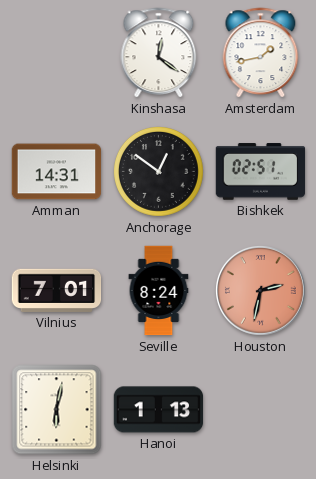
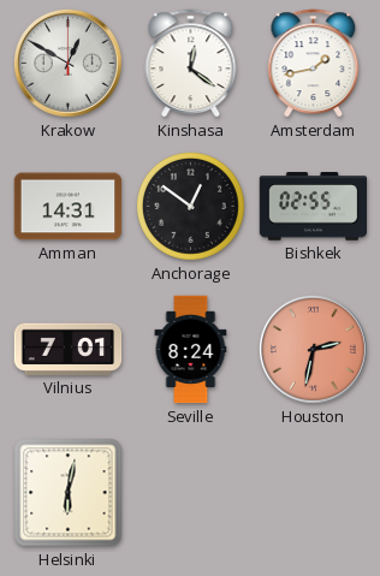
Krakow: none -> 12:50 (69, 64)
Bishkek: 02:51 -> 02:55 (314, 207)
Hanoi: 1:13 -> none (159, 410)
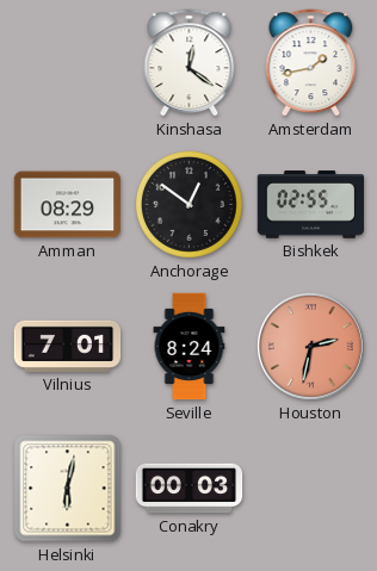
Krakow: 12:50 -> none (69, 64)
Amman: 14:31 -> 08:29 (68, 205)
Conakry: none -> 00:03 (190, 489)
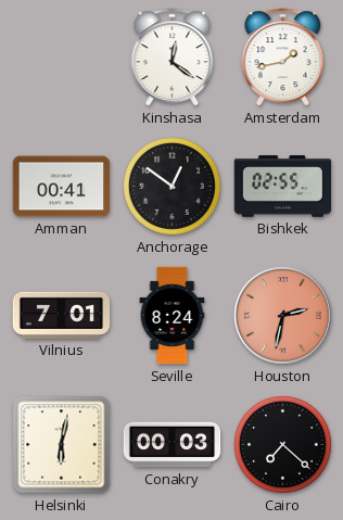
Amman: 08:29 -> 00:41 (62, 187)
Cairo: none -> 7:22 (283, 445)
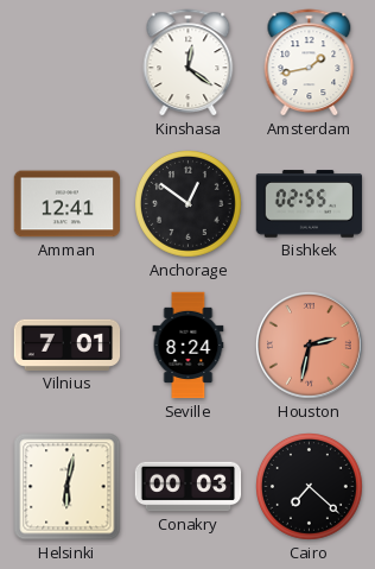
Amman: 00:41 -> 12:41 (68, 204)
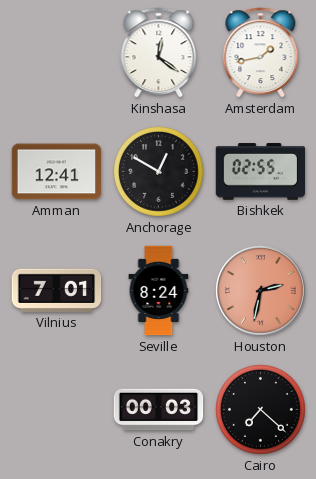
Anchorage: 12:51 -> 12:50 (159, 172)
Helsinki: 6:02 -> none (68, 487)
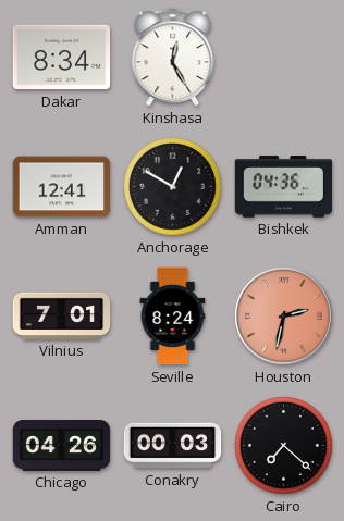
Dakar: none -> 8:34 (62, 58)
Kinshasa: 12:21 -> 12:25 (173, 58)
Amsterdam: 1:43 -> none (261, 53)
Bishkek: 02:55 -> 04:36 (284, 187)
Chicago: none -> 04:26 (62, 446)
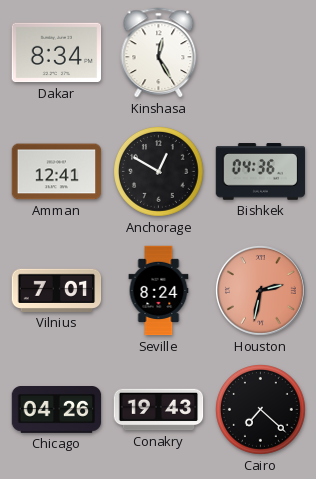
Conakry: 00:03 -> 19:43 (159, 410)
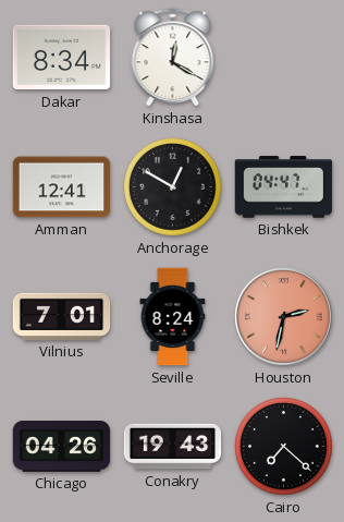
Kinshasa: 12:25 -> 12:20 (173, 58)
Bishkek: 04:36 -> 04:47 (284, 187)
